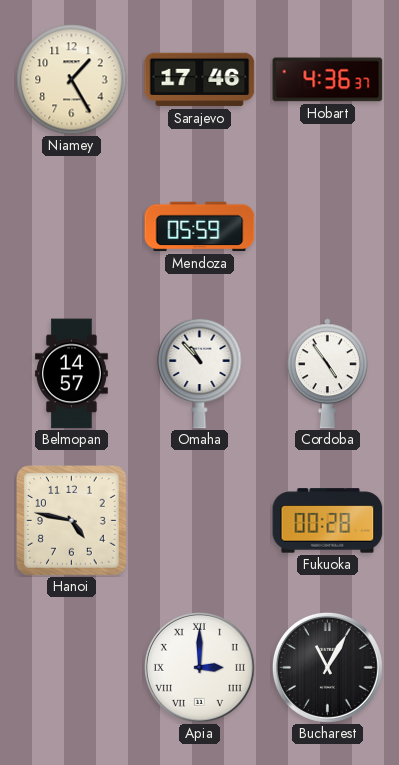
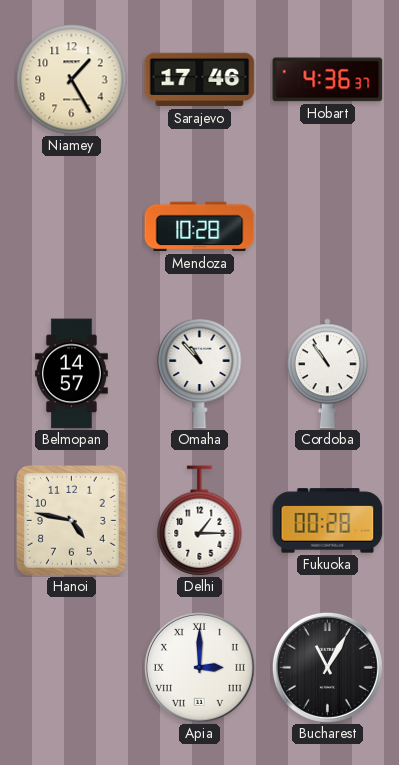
Mendoza: 05:59 -> 10:28 (200, 227)
Cordoba: 4:54 -> 10:54 (327, 374)
Delhi: none -> 1:15 (200, 521)
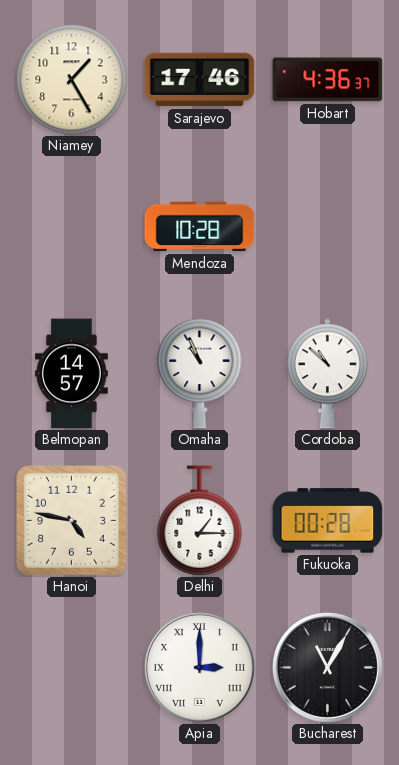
Omaha: 10:53 -> 10:56 (200, 373)
Cordoba: 10:54 -> 10:52 (327, 374)
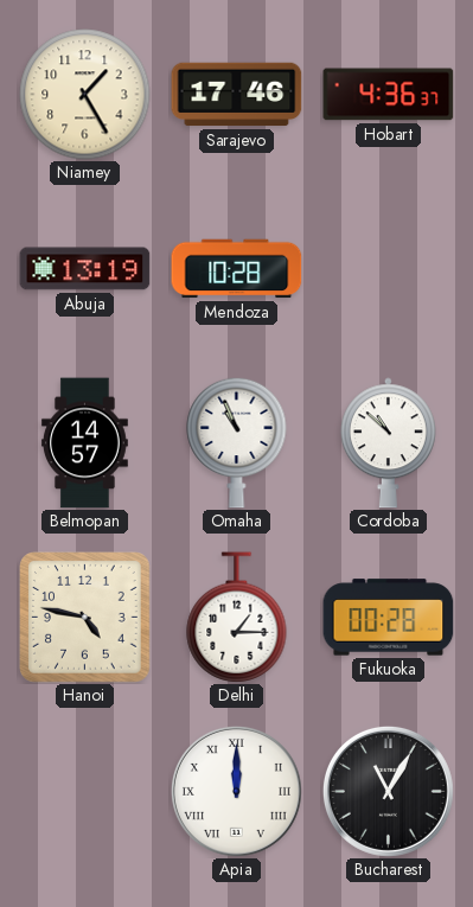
Abuja: none -> 13:19 (85, 269)
Apia: 3:00 -> 12:00 (236, 791)
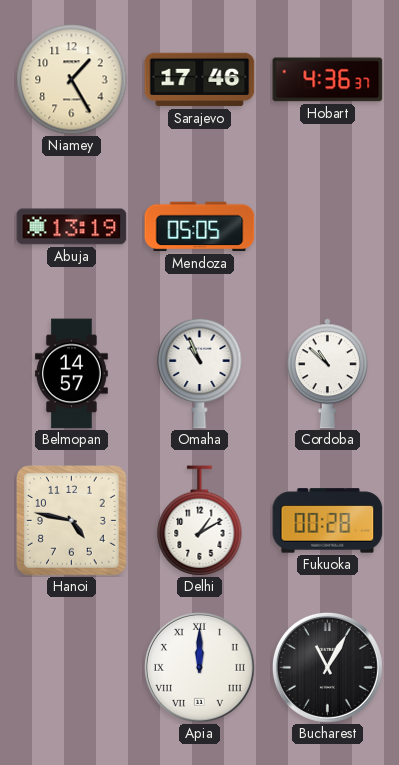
Mendoza: 10:28 -> 05:05 (200, 227)
Delhi: 1:15 -> 1:10 (200, 521)
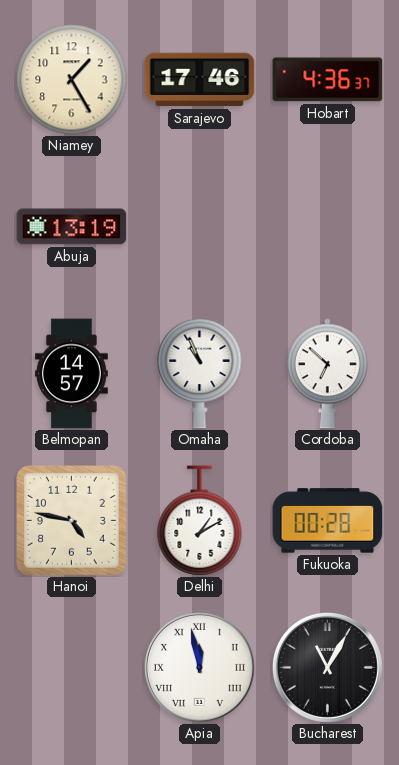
Mendoza: 05:05 -> none (200, 227)
Cordoba: 10:52 -> 6:52 (327, 374)
Apia: 12:00 -> 11:58 (199, 667)
